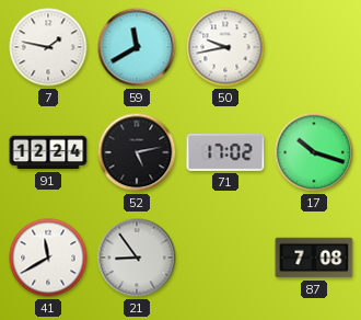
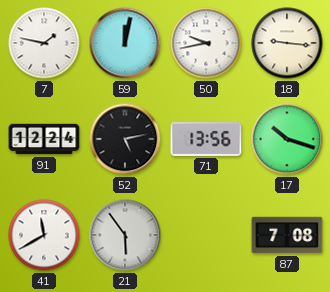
59: 11:40 -> 12:02 (125, 43)
18: none -> 9:16 (287, 43)
71: 17:02 -> 13:56 (206, 139)
21: 8:54 -> 5:54 (125, 235)
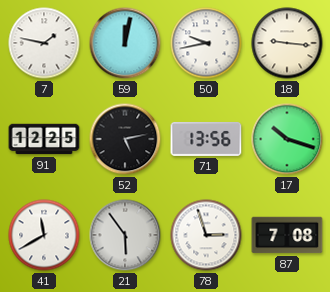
91: 12:24 -> 12:25 (44, 139)
78: none -> 2:57 (206, 235)
